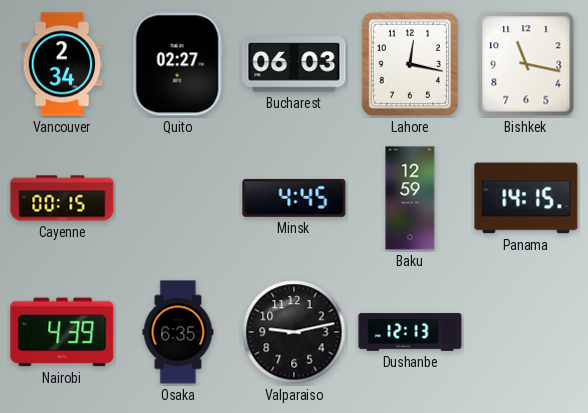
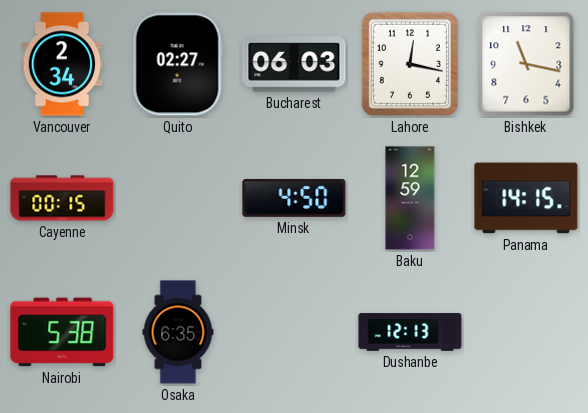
Minsk: 4:45 -> 4:50 (294, 198)
Nairobi: 4:39 -> 5:38 (62, 332)
Valparaiso: 9:13 -> none (294, 332)
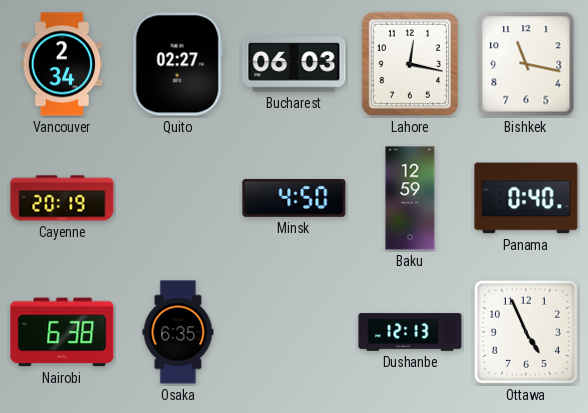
Cayenne: 00:15 -> 20:19 (62, 198)
Panama: 14:15 -> 0:40 (526, 198)
Nairobi: 5:38 -> 6:38 (62, 332)
Ottawa: none -> 4:56 (526, 332)
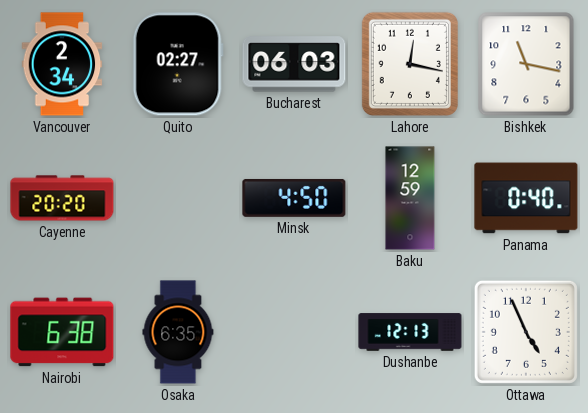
Cayenne: 20:19 -> 20:20 (62, 198)
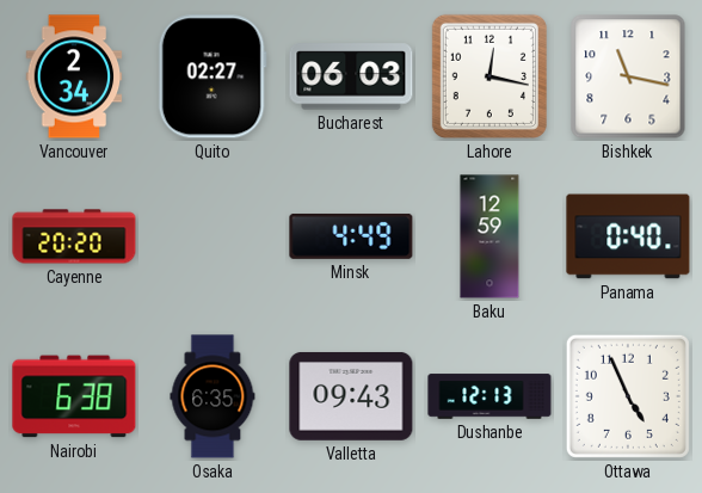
Minsk: 4:50 -> 4:49 (351, 236)
Valletta: none -> 09:43 (351, 396)
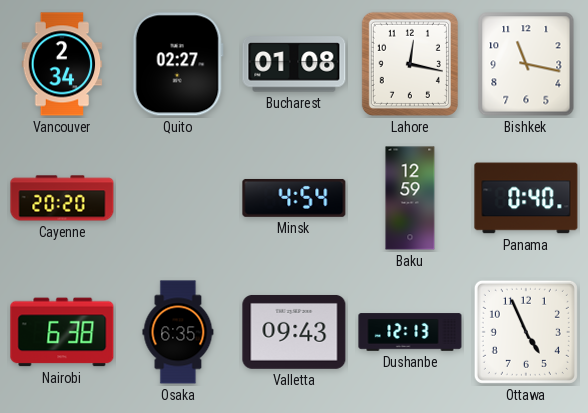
Bucharest: 06:03 -> 01:08 (294, 64)
Minsk: 4:49 -> 4:54 (294, 198)
